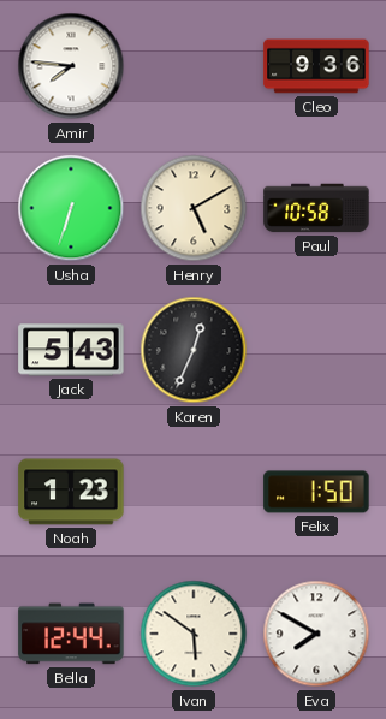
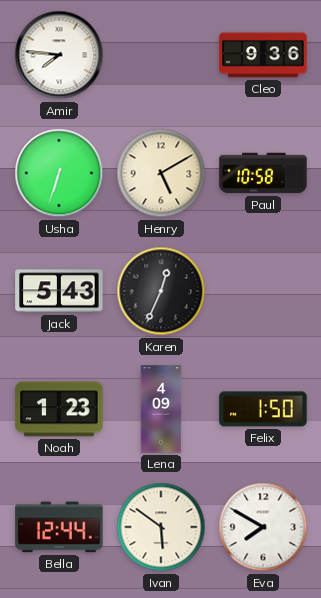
Lena: none -> 4:09 (161, 409)
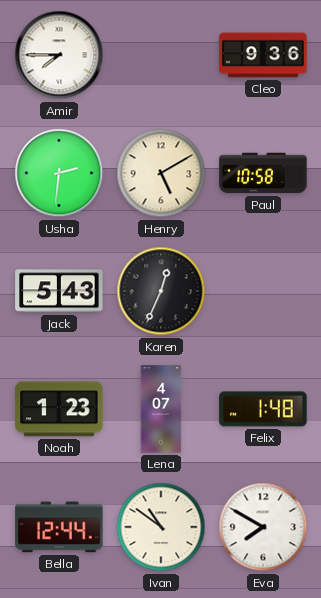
Amir: 7:46 -> 7:45 (59, 55)
Usha: 6:33 -> 2:31 (59, 173)
Lena: 4:09 -> 4:07 (161, 409)
Felix: 1:50 -> 1:48 (263, 409)
Ivan: 5:51 -> 10:51 (161, 527)
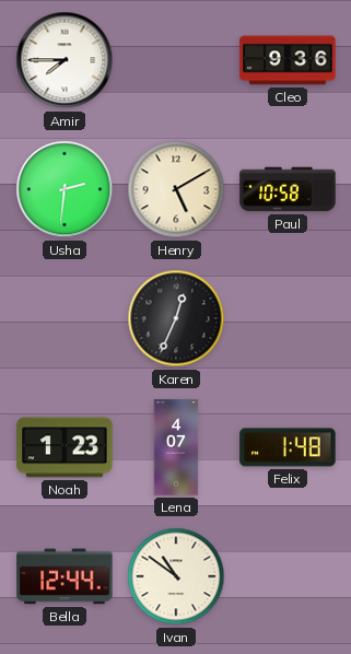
Jack: 5:43 -> none (59, 291)
Eva: 7:50 -> none (263, 527)
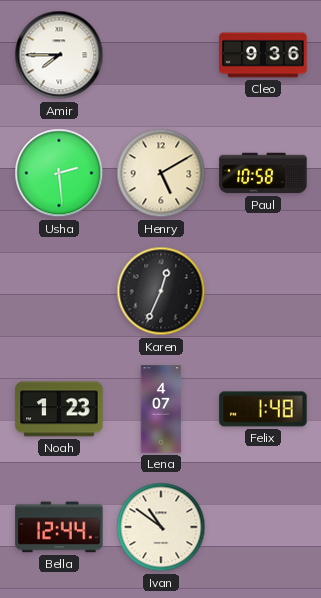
Usha: 2:31 -> 2:29 (59, 173)
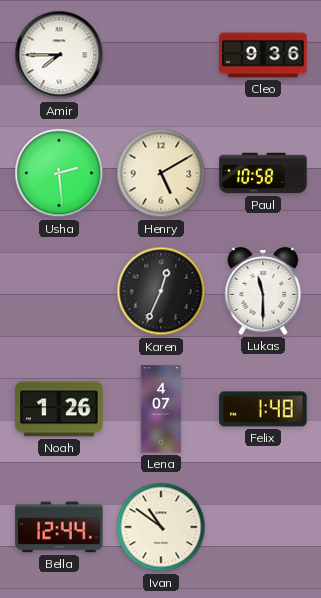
Lukas: none -> 11:30 (263, 291)
Noah: 1:23 -> 1:26 (59, 409)
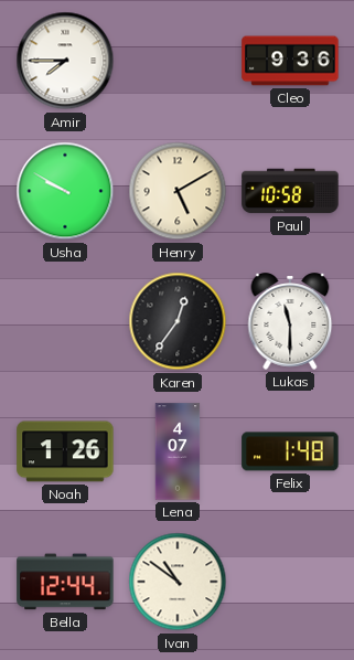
Usha: 2:29 -> 9:50 (65, 191)
Karen: 12:34 -> 12:36 (178, 321)
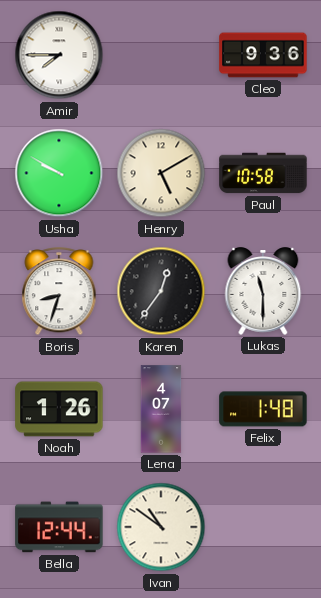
Boris: none -> 8:33 (59, 292)
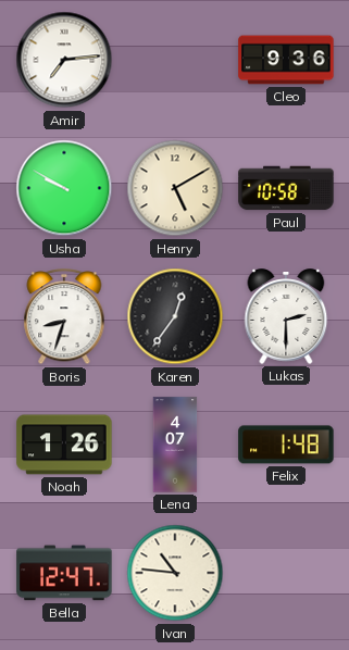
Amir: 7:45 -> 7:14 (64, 60)
Lukas: 11:30 -> 2:30 (286, 316)
Bella: 12:44 -> 12:47 (64, 573)
Ivan: 10:51 -> 10:46 (175, 573)
